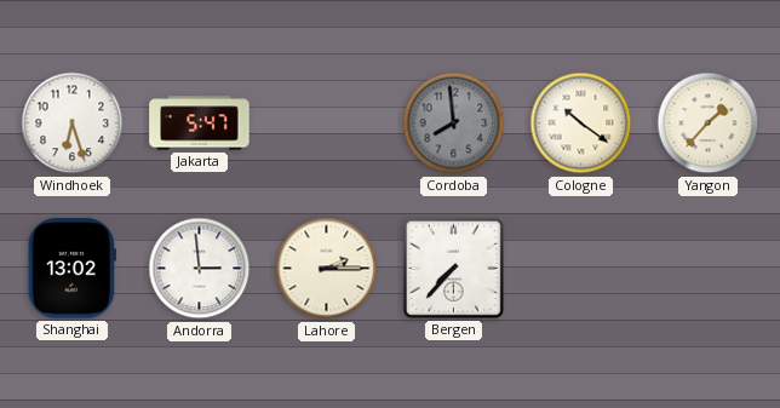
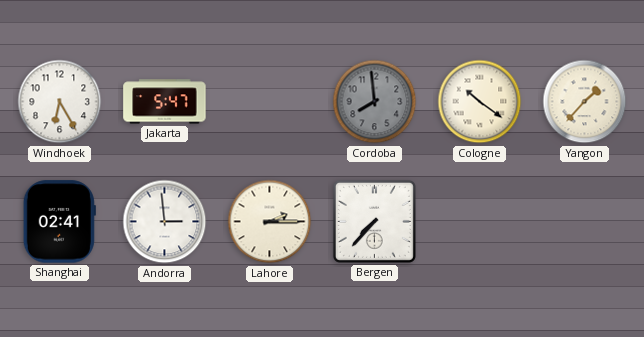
Windhoek: 6:27 -> 6:25 (60, 102)
Shanghai: 13:02 -> 02:41 (59, 222)
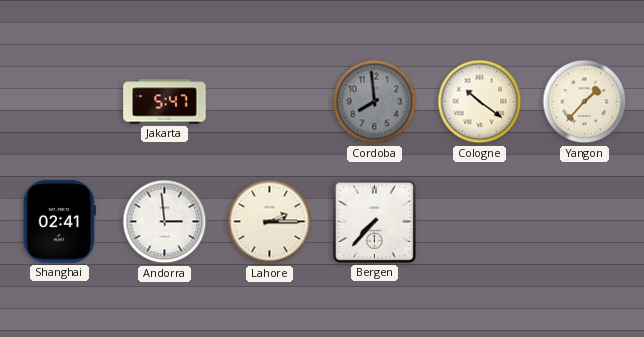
Windhoek: 6:25 -> none (60, 102)
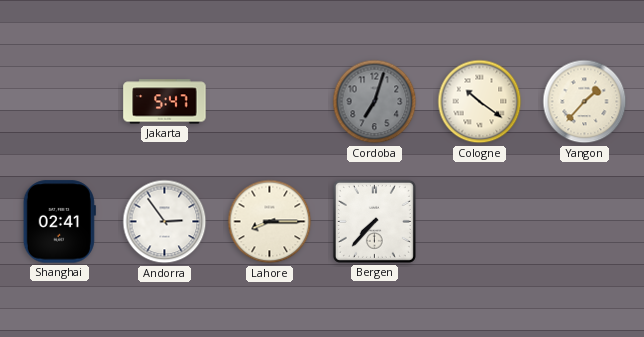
Cordoba: 7:59 -> 7:03 (375, 102)
Andorra: 2:59 -> 2:54 (165, 222)
Lahore: 2:15 -> 8:15 (270, 222)
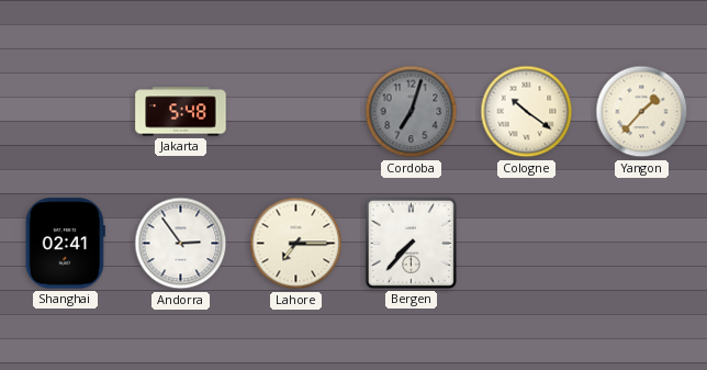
Jakarta: 5:47 -> 5:48 (181, 112)
Lahore: 8:15 -> 7:15 (296, 244)
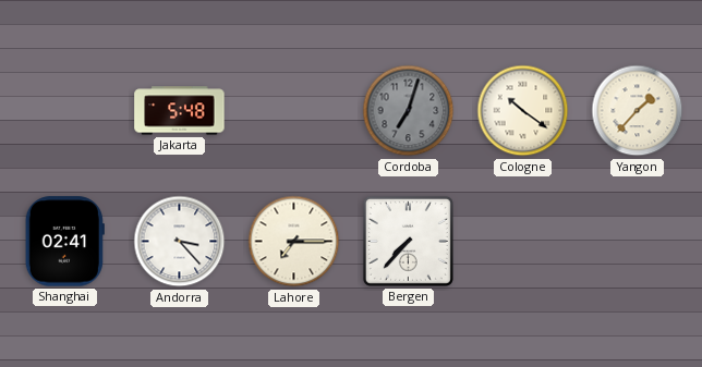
Andorra: 2:54 -> 3:23 (180, 242)
